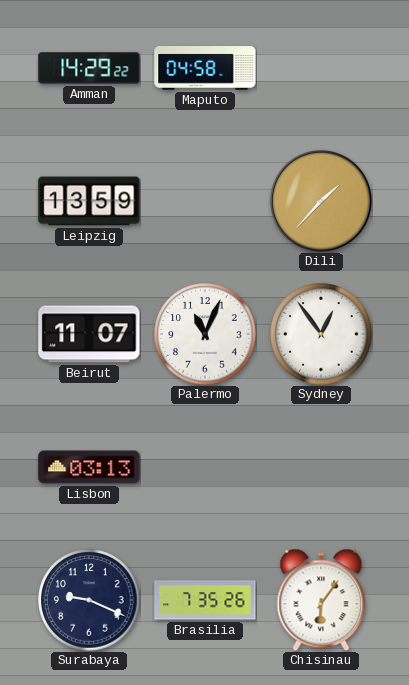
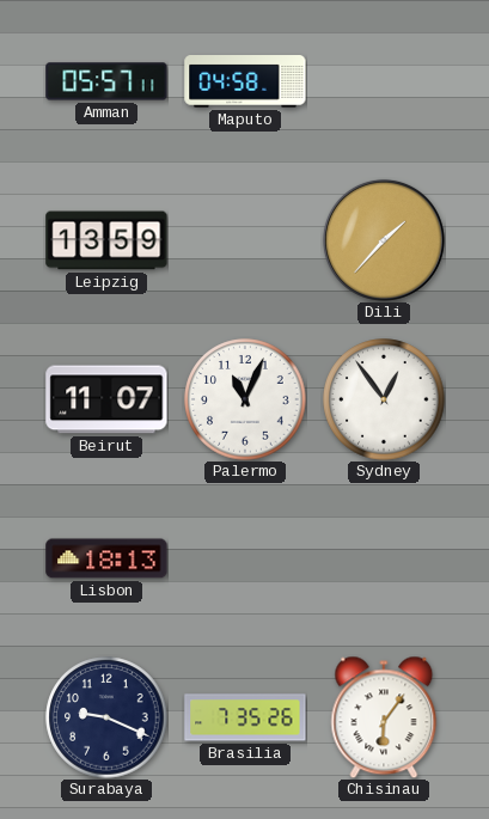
Amman: 14:29 -> 05:57 (106, 81)
Lisbon: 03:13 -> 18:13 (106, 558)
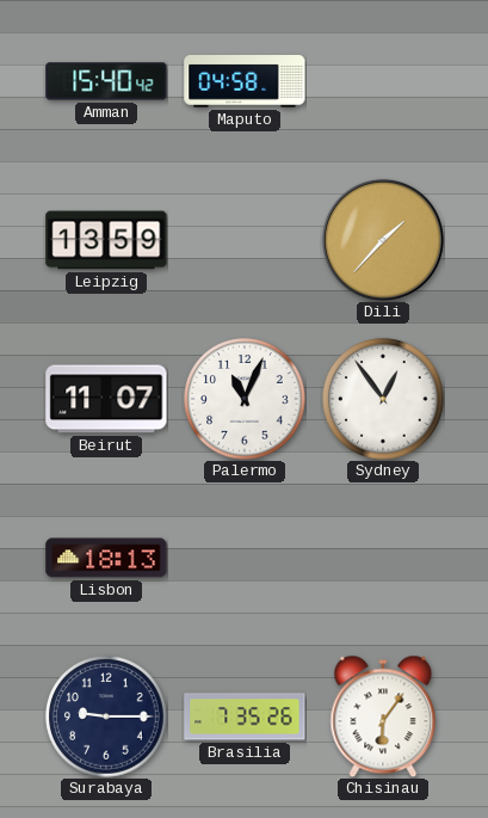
Amman: 05:57 -> 15:40 (106, 81)
Surabaya: 9:19 -> 9:15 (106, 716)
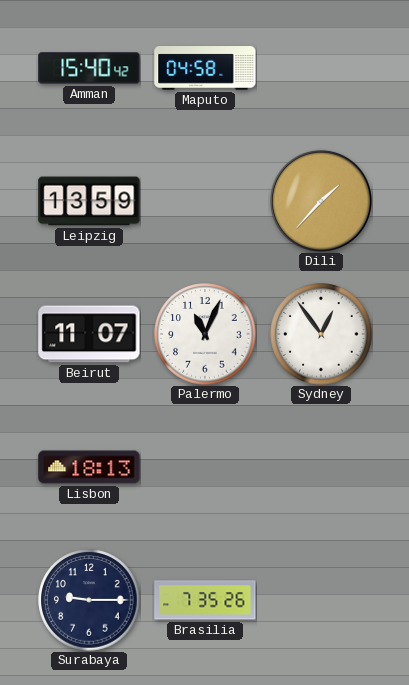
Chisinau: 6:06 -> none (383, 716)
